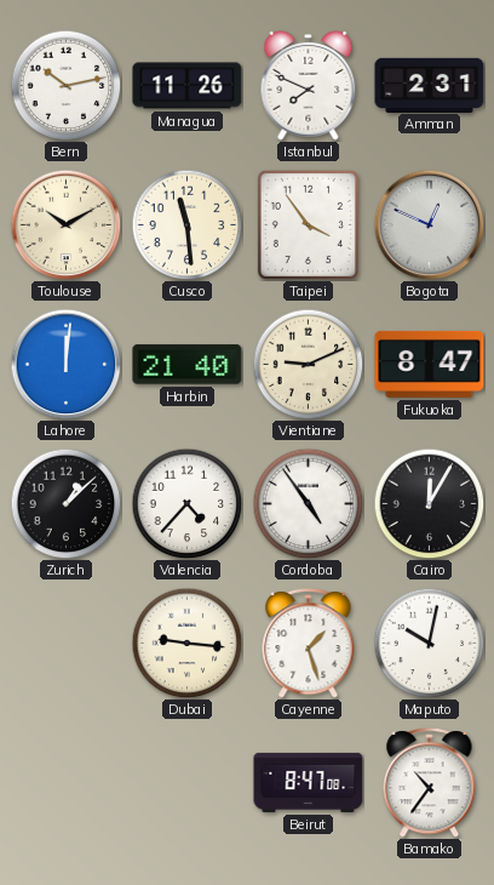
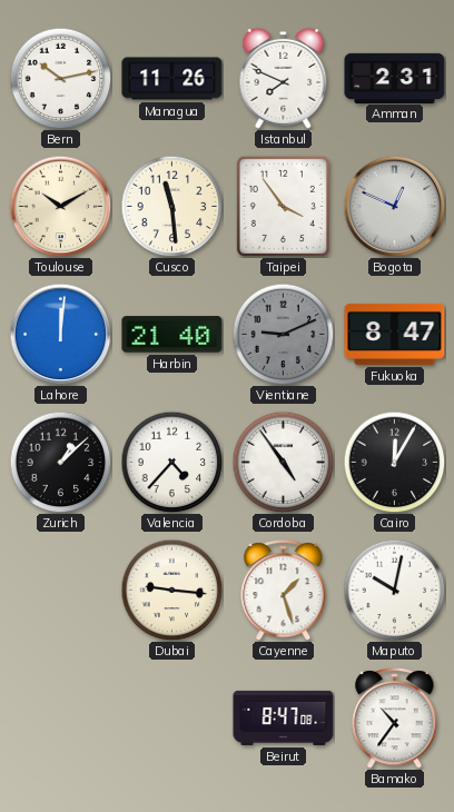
Vientiane dial: cream -> grey (283, 334)
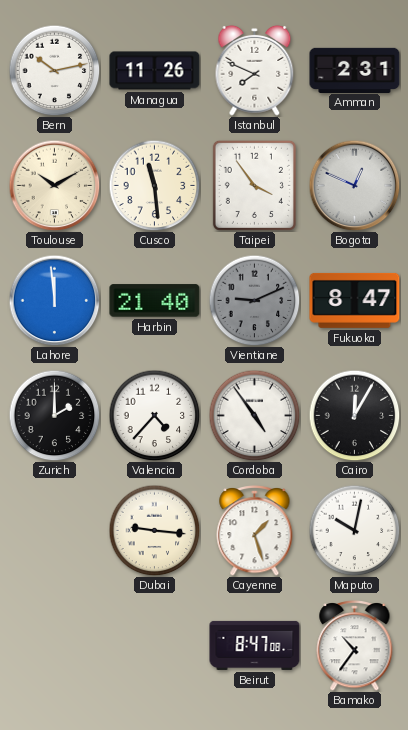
Lahore: 12:01 -> 11:59 (54, 300)
Zurich: 1:08 -> 2:00 (54, 415)
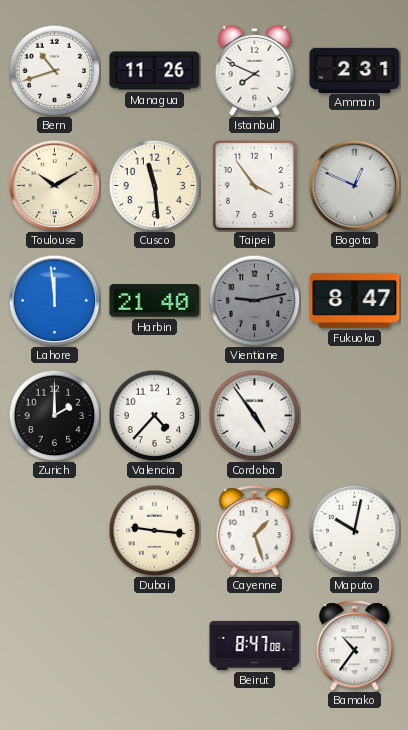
Bern: 10:13 -> 10:42 (54, 70)
Vientiane: 9:11 -> 9:13 (254, 300)
Cairo: 12:05 -> none (354, 415)
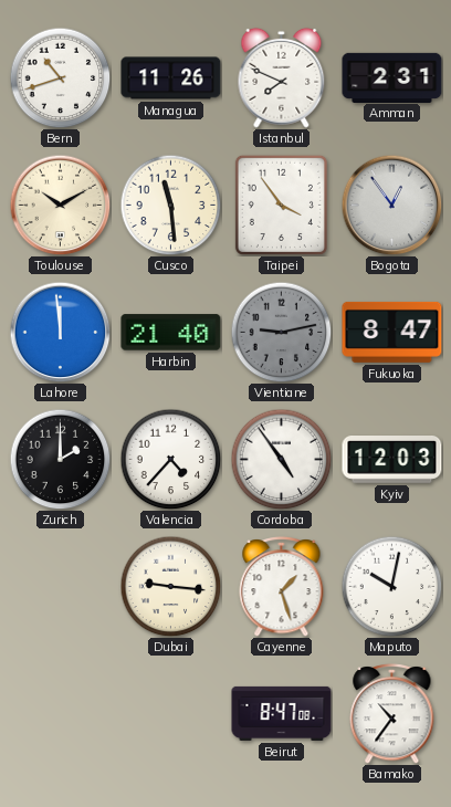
Bogota: 12:49 -> 12:54 (391, 205)
Kyiv: none -> 12:03 (392, 460)
